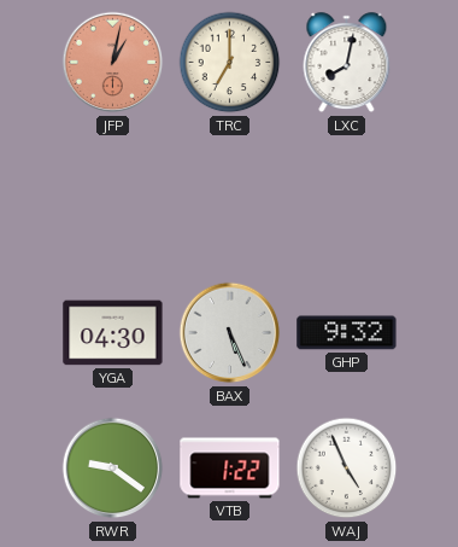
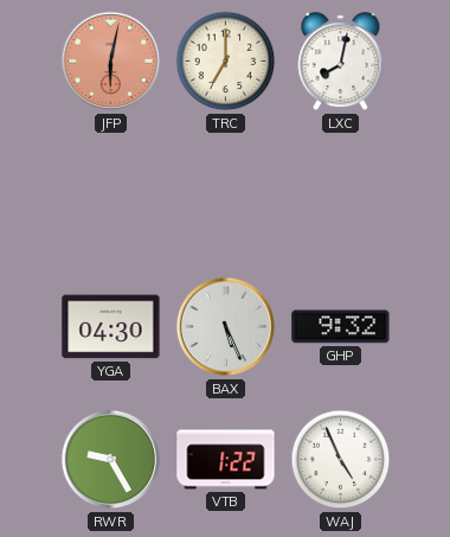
JFP: 1:02 -> 6:02 (111, 62)
RWR: 9:21 -> 9:25 (111, 460)
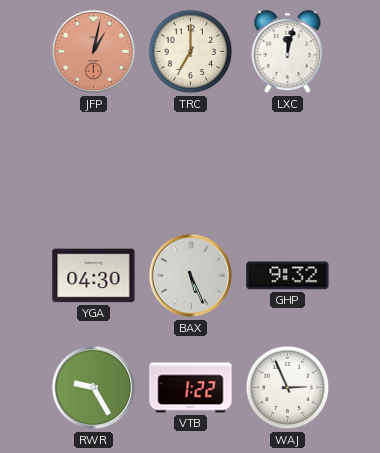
JFP: 6:02 -> 1:02 (94, 52)
LXC: 8:02 -> 12:02 (288, 52)
WAJ: 4:56 -> 2:56 (288, 388)
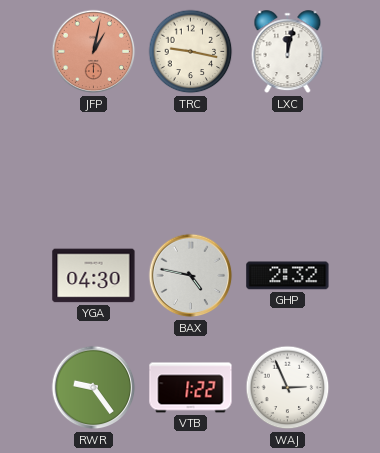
TRC: 7:00 -> 9:17 (191, 52)
BAX: 5:26 -> 4:47 (191, 276)
GHP: 9:32 -> 2:32 (288, 276)
RWR: 9:25 -> 9:24 (94, 388)
